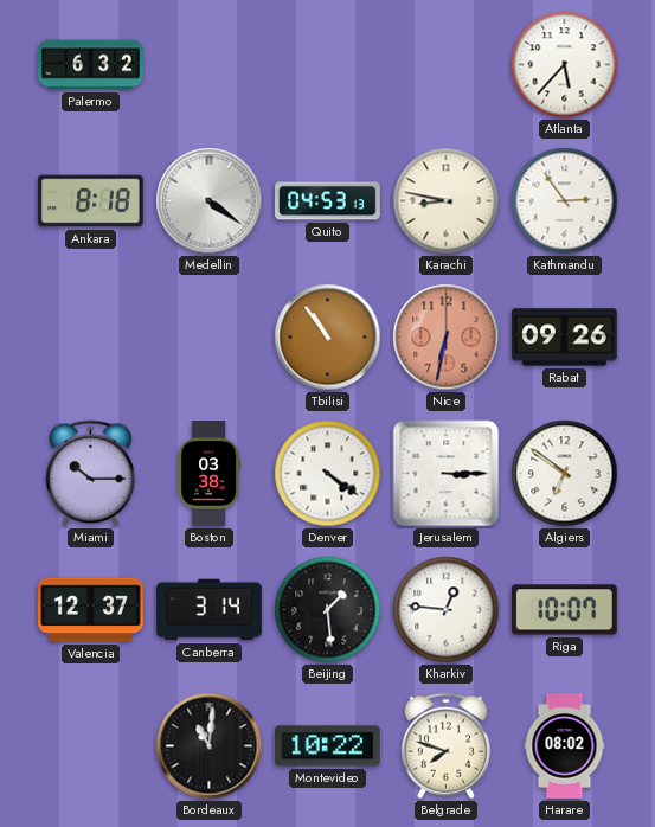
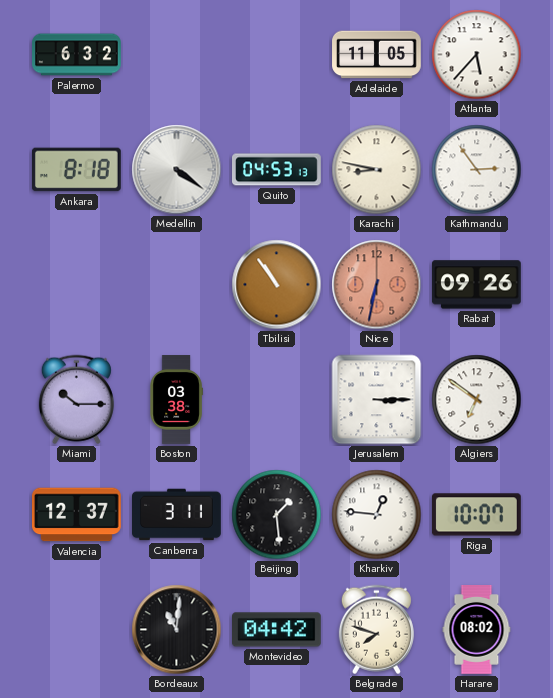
Adelaide: none -> 11:05 (377, 55)
Denver: 4:21 -> none (328, 474)
Canberra: 3:14 -> 3:11 (177, 515)
Montevideo: 10:22 -> 04:42 (277, 630)
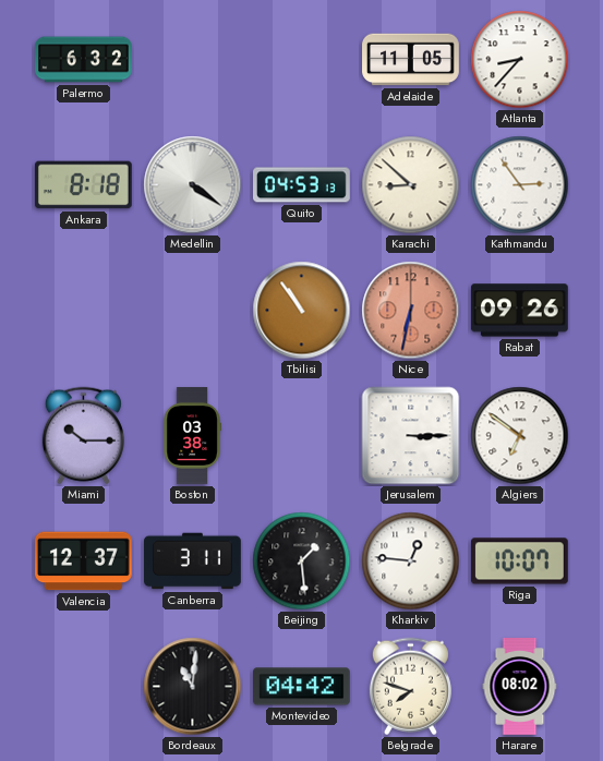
Atlanta: 5:37 -> 8:37 (520, 60)
Karachi: 8:47 -> 8:52 (411, 185)
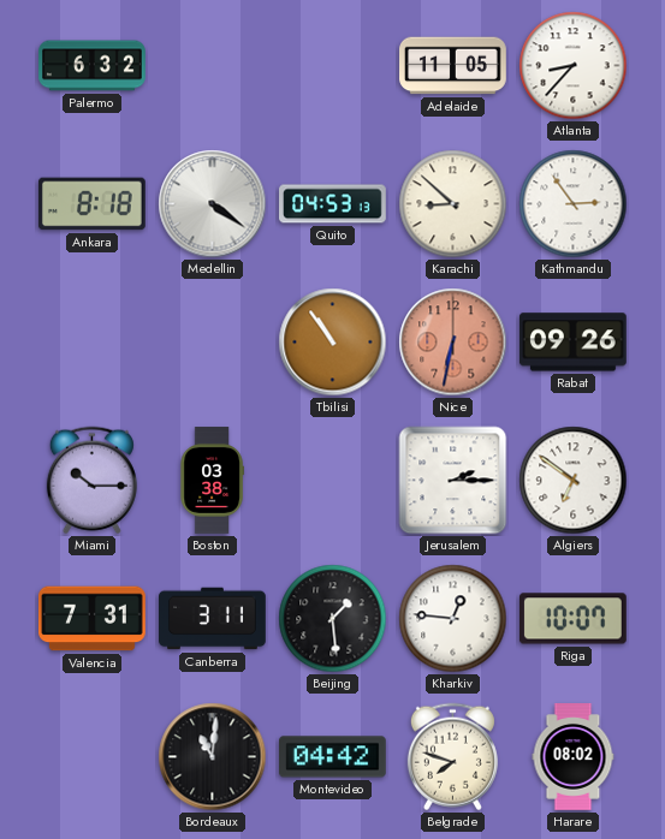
Jerusalem: 3:15 -> 2:15 (453, 481)
Valencia: 12:37 -> 7:31 (93, 619)
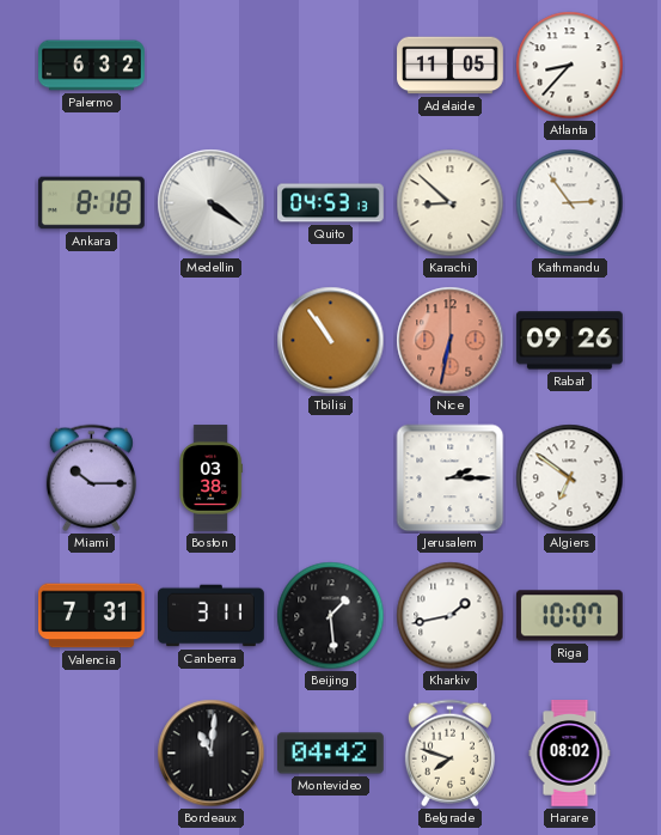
Kharkiv: 12:46 -> 1:43 (451, 616)
